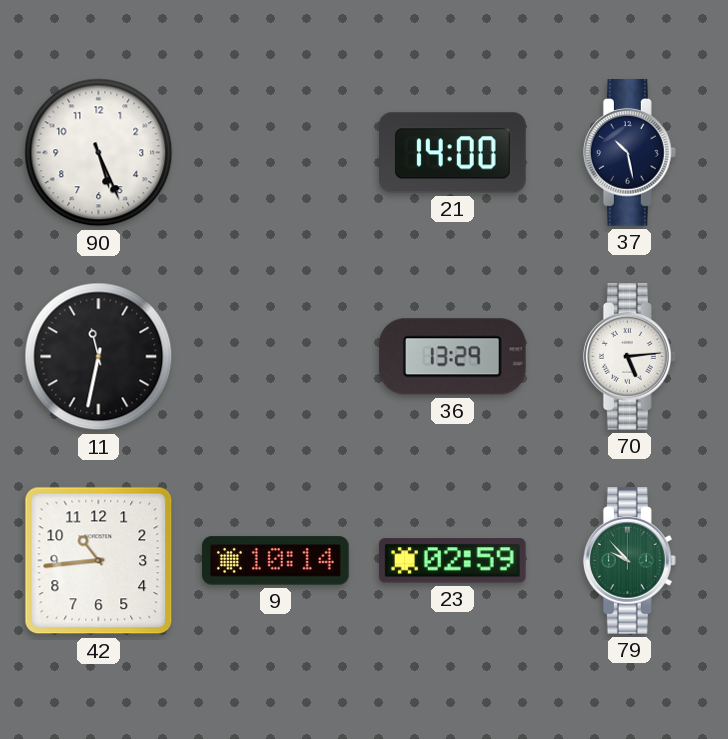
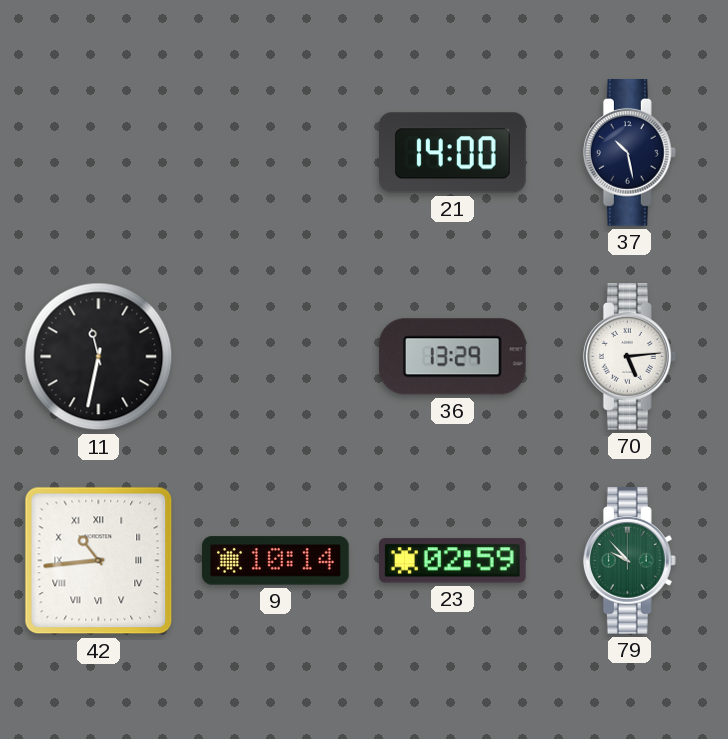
90: 5:26 -> none (99, 153)
42 numerals: Arabic -> Roman (99, 561)
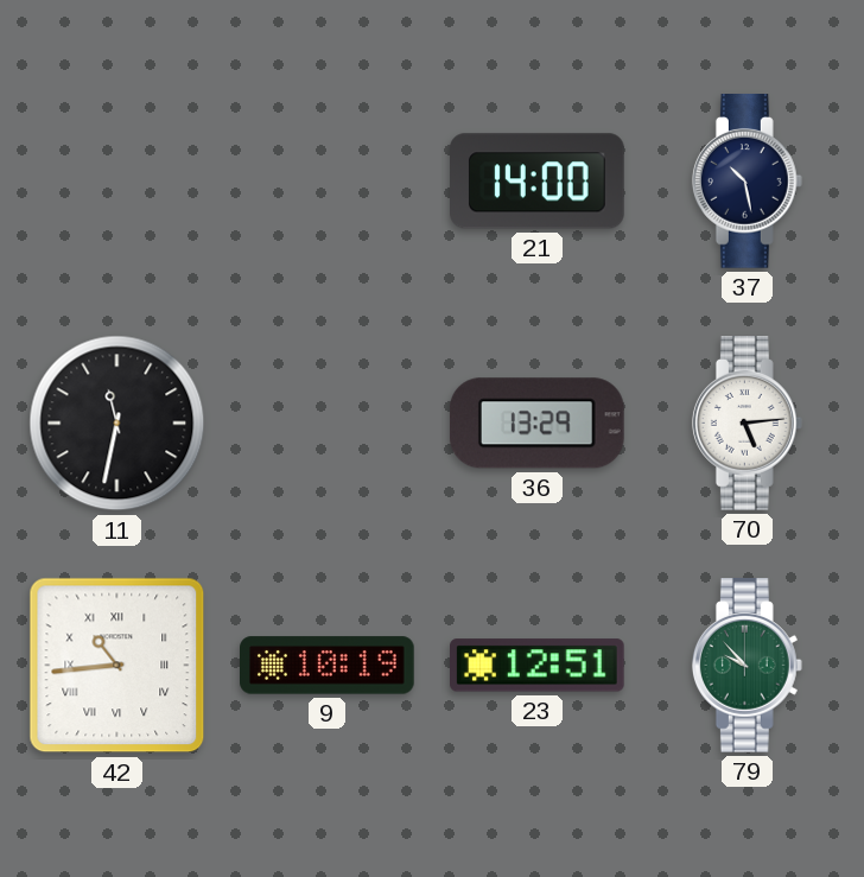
9: 10:14 -> 10:19 (328, 666)
23: 02:59 -> 12:51 (538, 666)
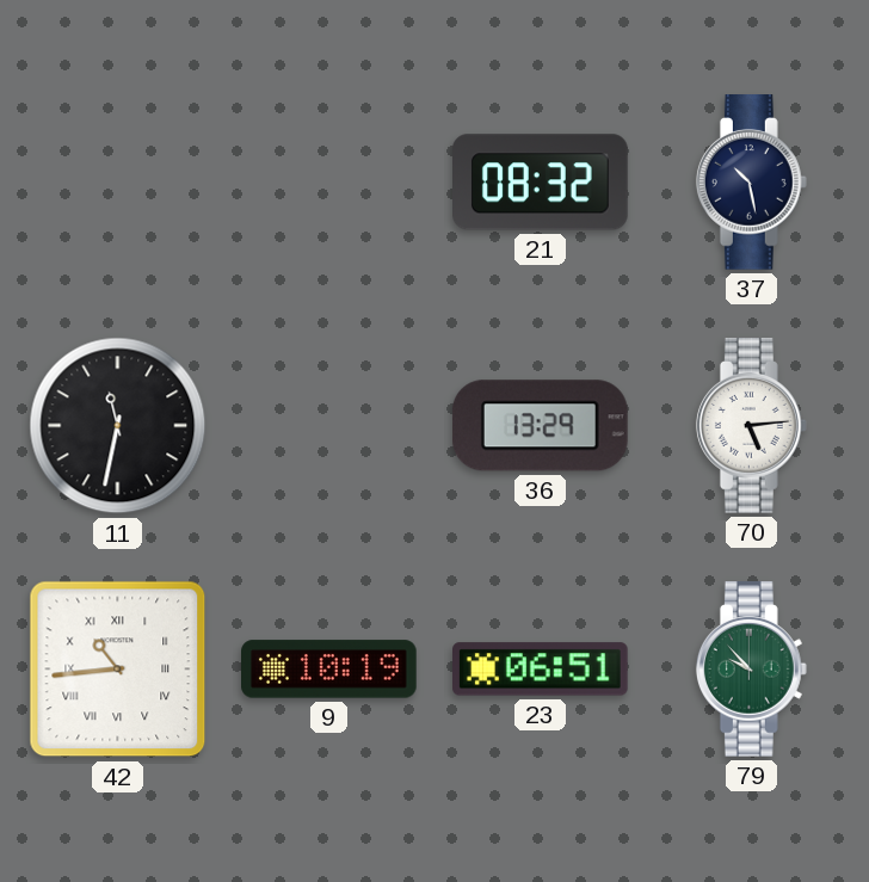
21: 14:00 -> 08:32 (541, 183)
23: 12:51 -> 06:51 (541, 670)
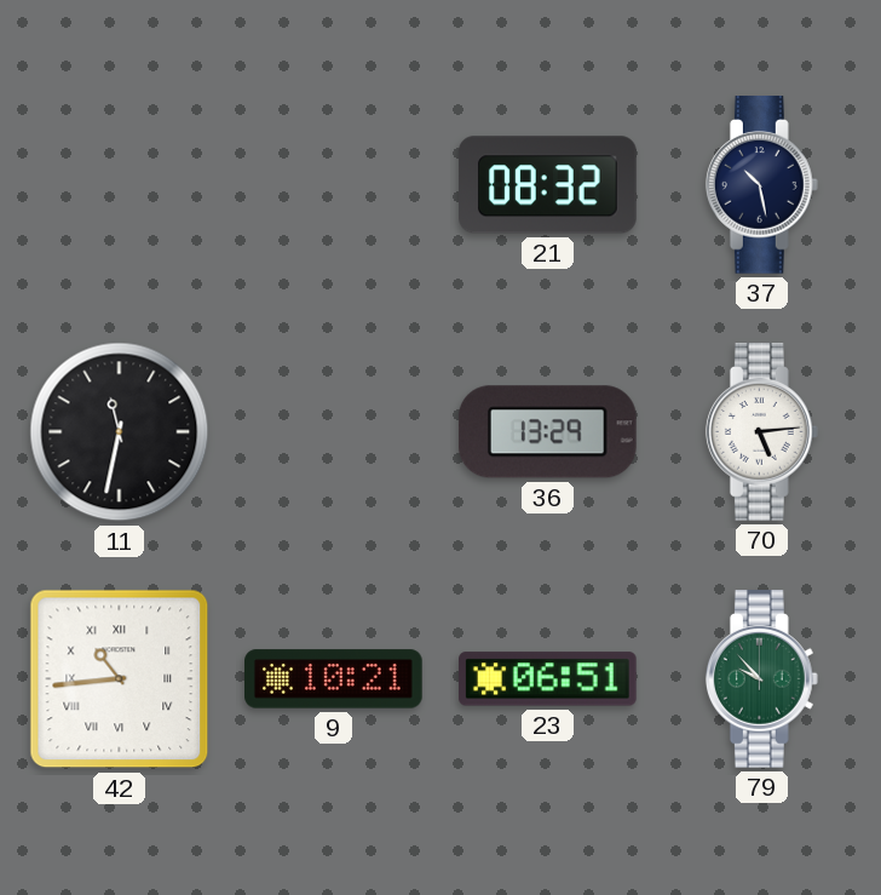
9: 10:19 -> 10:21 (334, 679)
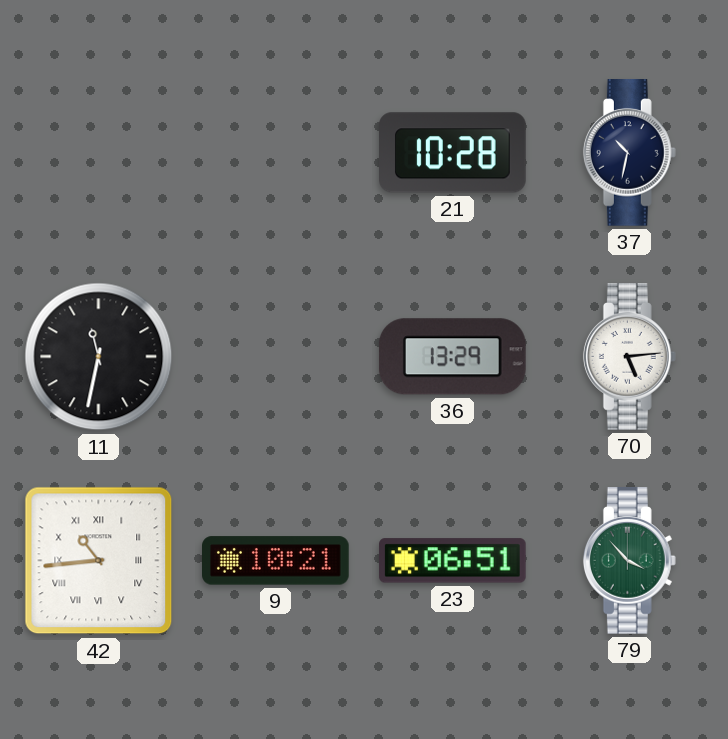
21: 08:32 -> 10:28 (453, 153)
37: 10:28 -> 10:32 (629, 153)
79: 9:53 -> 3:53 (629, 561)
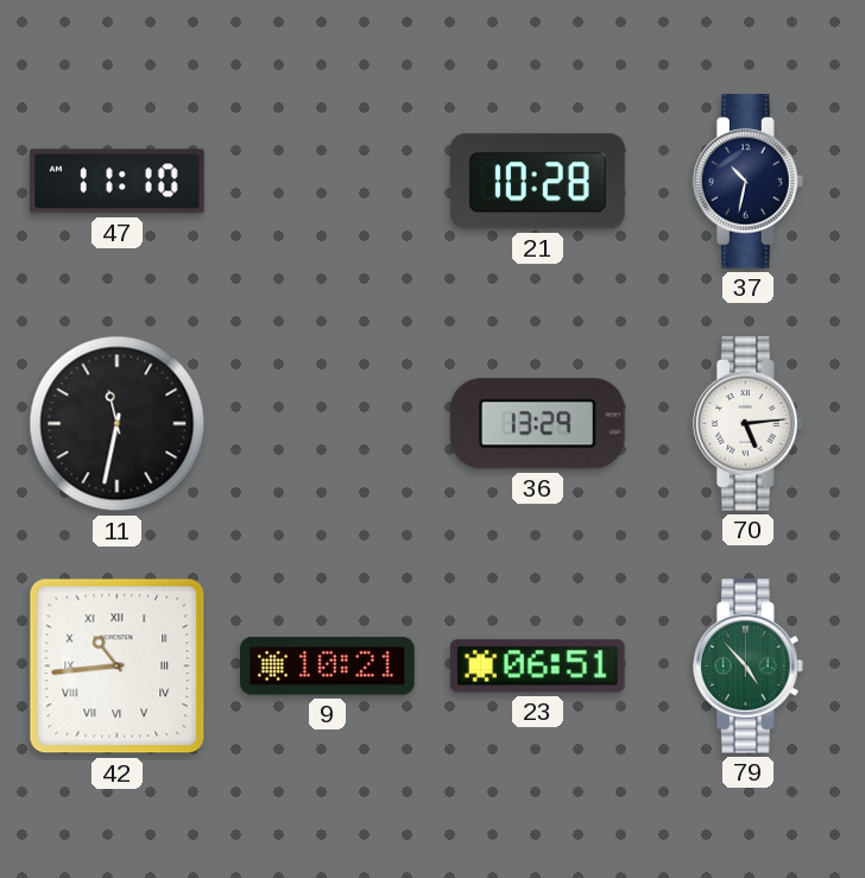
47: none -> 11:10 (118, 182)
79: 3:53 -> 4:53 (747, 667)
